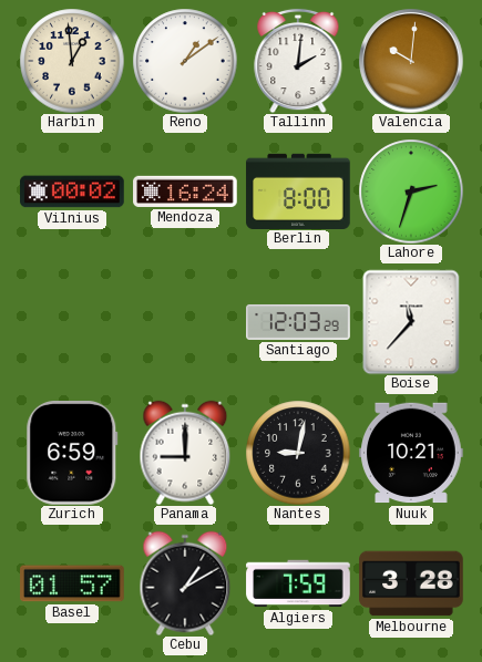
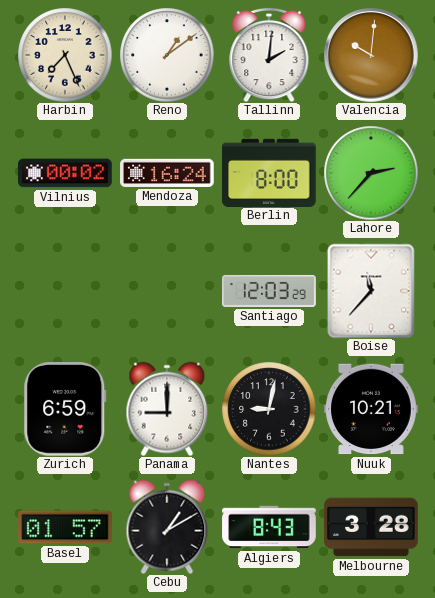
Harbin: 12:59 -> 7:26 (65, 55)
Lahore: 2:33 -> 2:37 (371, 173)
Algiers: 7:59 -> 8:43 (269, 527)
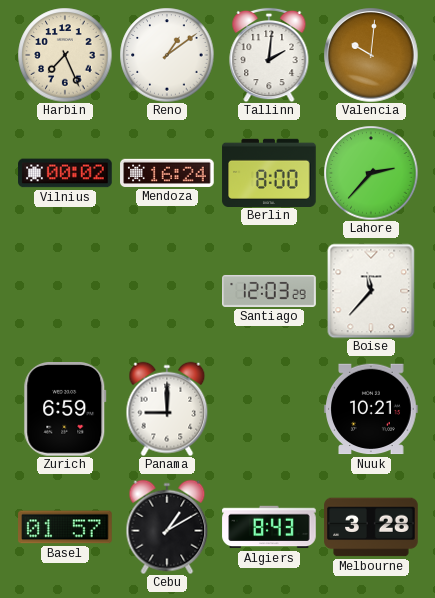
Nantes: 9:02 -> none (269, 409)
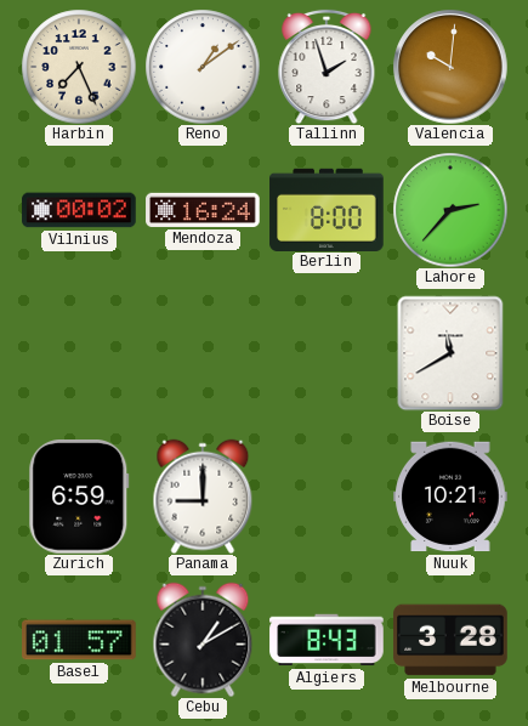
Tallinn: 2:01 -> 1:57 (327, 67)
Santiago: 12:03 -> none (269, 291)
Boise: 11:37 -> 11:40 (450, 353)
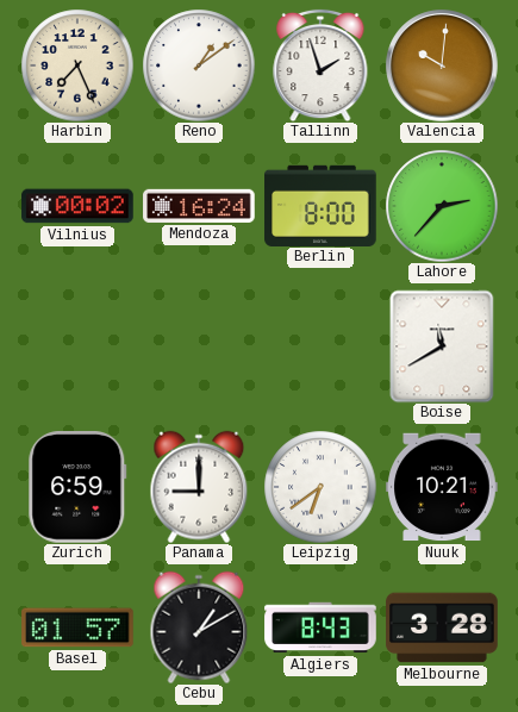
Leipzig: none -> 6:39 (320, 487)
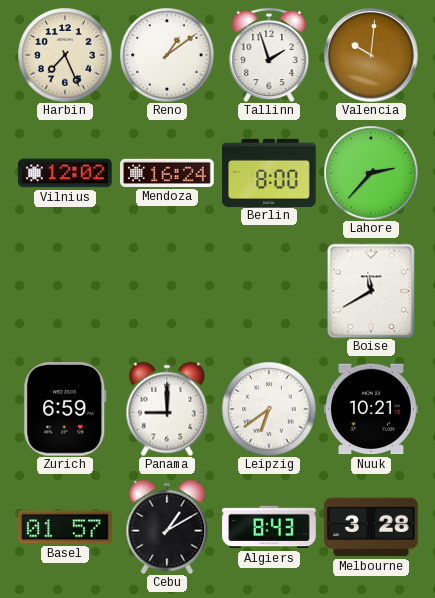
Vilnius: 00:02 -> 12:02 (65, 173)
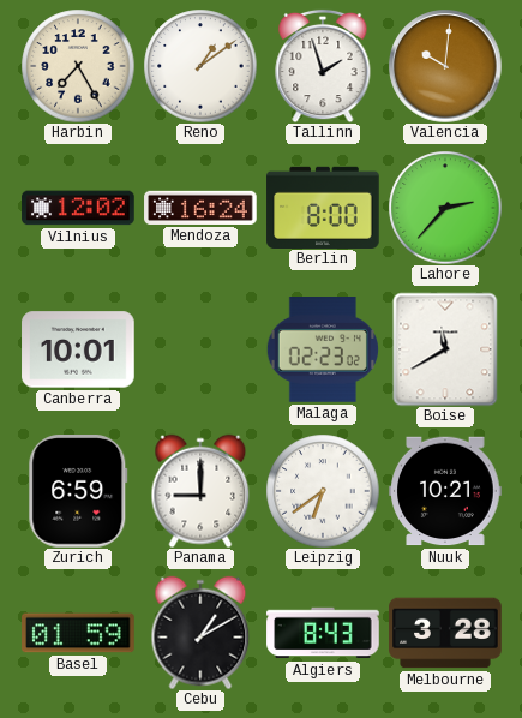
Harbin: 7:26 -> 7:25 (78, 66)
Canberra: none -> 10:01 (78, 349)
Malaga: none -> 02:23 (323, 351)
Basel: 01:57 -> 01:59 (78, 633)
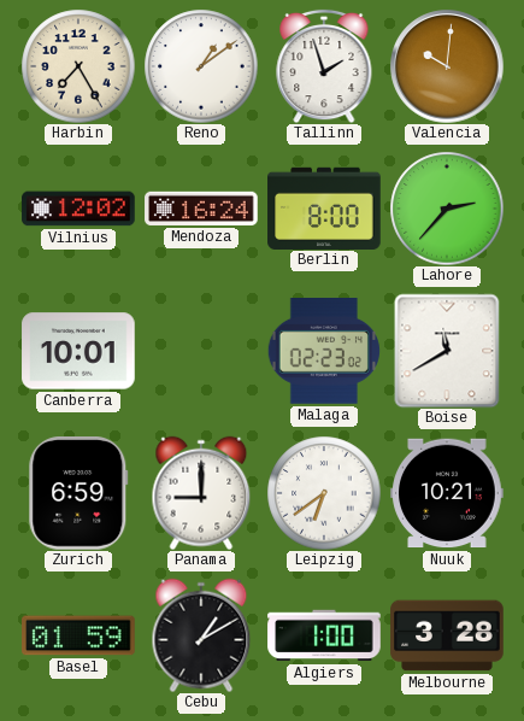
Algiers: 8:43 -> 1:00 (324, 635)
